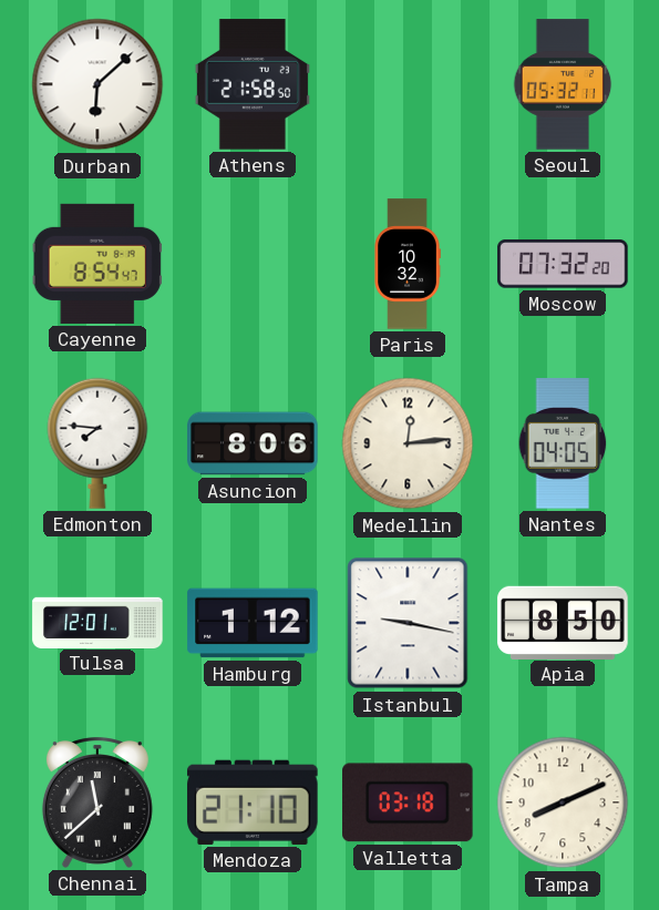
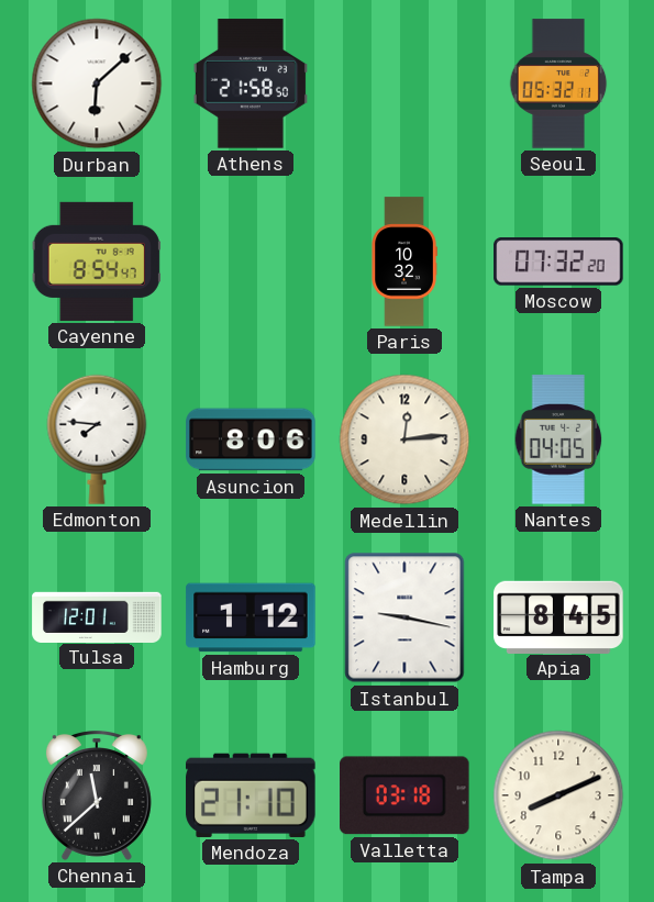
Apia: 8:50 -> 8:45 (558, 616)
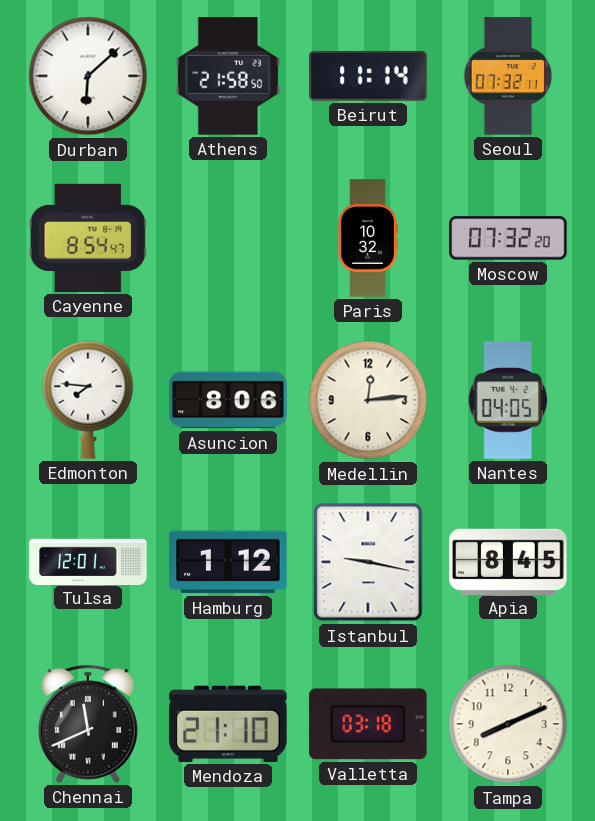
Beirut: none -> 11:14 (368, 76)
Seoul: 05:32 -> 07:32 (508, 76)
Chennai: 11:38 -> 11:41 (88, 725)
